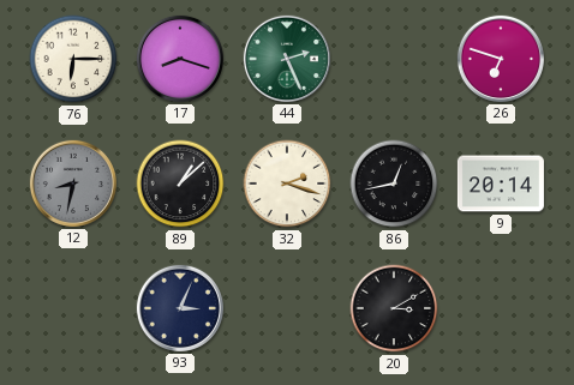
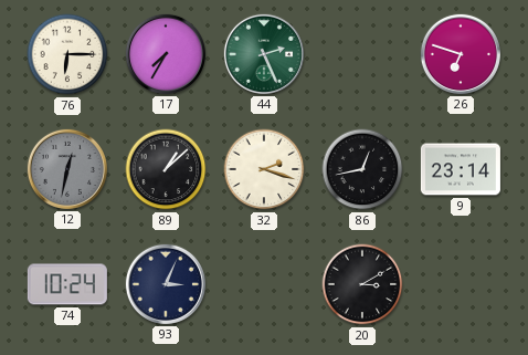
17: 8:18 -> 7:35 (166, 54)
12: 8:32 -> 12:32 (67, 169)
9: 20:14 -> 23:14 (461, 169)
74: none -> 10:24 (67, 284)
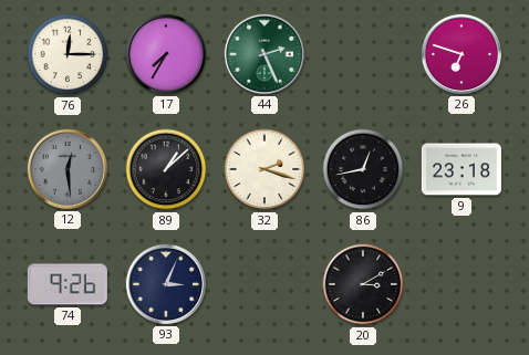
76: 6:15 -> 12:15 (68, 54)
12: 12:32 -> 12:29 (68, 169)
9: 23:14 -> 23:18 (461, 169)
74: 10:24 -> 9:26 (68, 284)
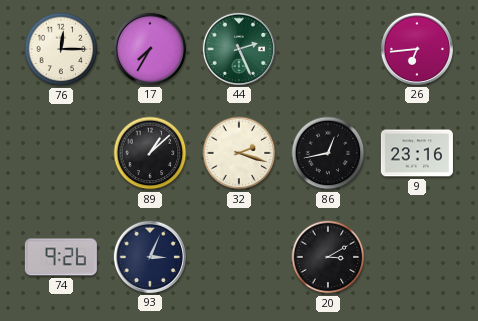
26: 6:48 -> 6:44 (417, 49)
12: 12:29 -> none (68, 169)
9: 23:18 -> 23:16 (417, 153)
